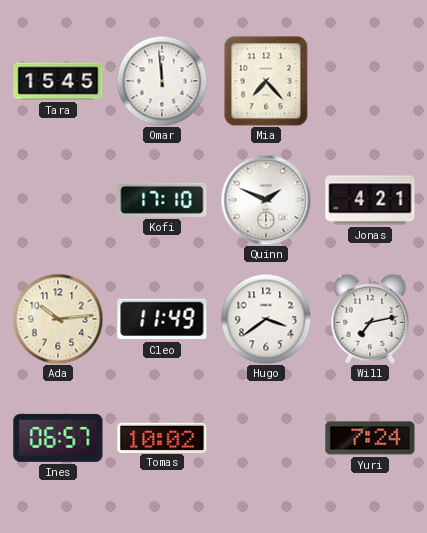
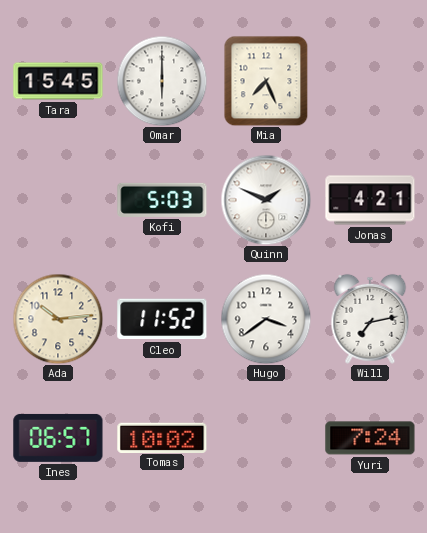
Omar: 11:59 -> 6:00 (162, 81)
Mia: 7:23 -> 7:26 (266, 81)
Kofi: 17:10 -> 5:03 (162, 200)
Cleo: 11:49 -> 11:52 (162, 319)
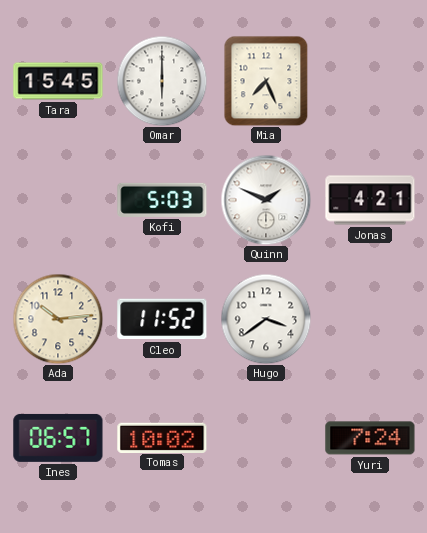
Will: 7:13 -> none (370, 319)
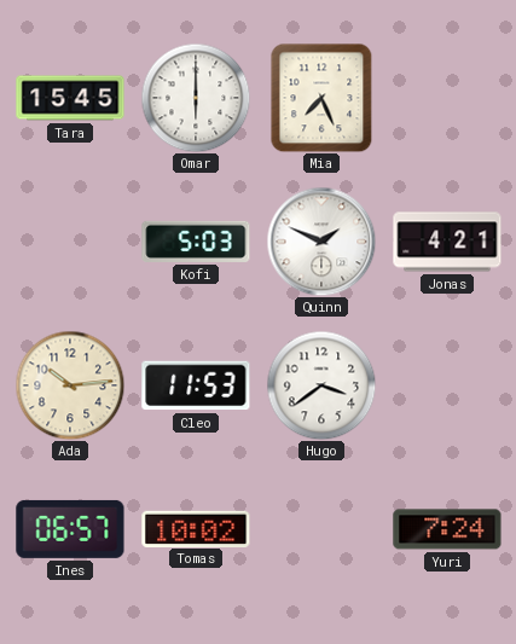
Cleo: 11:52 -> 11:53 (196, 385)
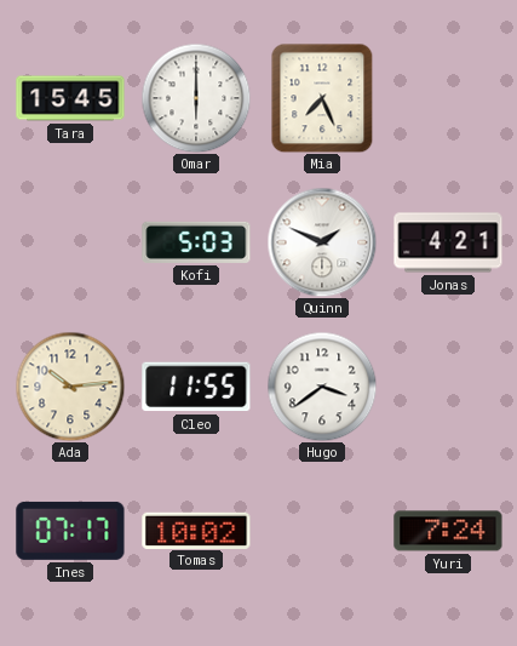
Cleo: 11:53 -> 11:55 (196, 387)
Ines: 06:57 -> 07:17 (70, 531)
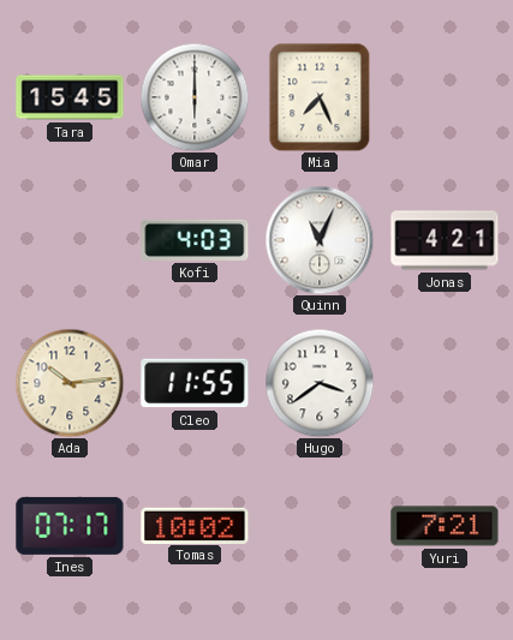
Kofi: 5:03 -> 4:03 (195, 240)
Quinn: 1:49 -> 11:04 (320, 240)
Yuri: 7:24 -> 7:21 (445, 526)
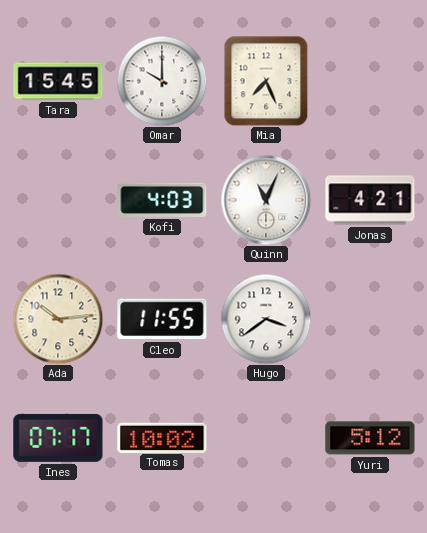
Omar: 6:00 -> 10:00 (162, 81)
Yuri: 7:21 -> 5:12 (370, 438)
